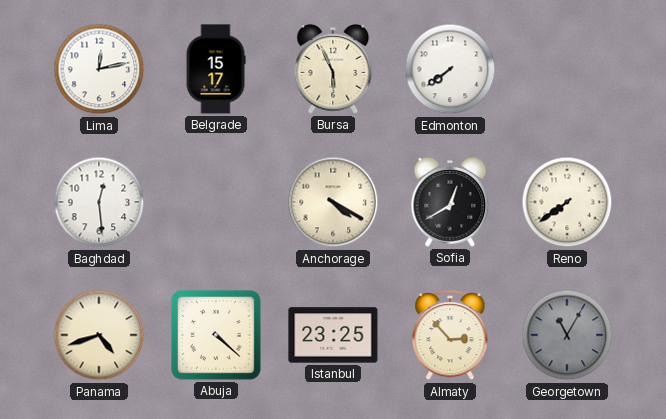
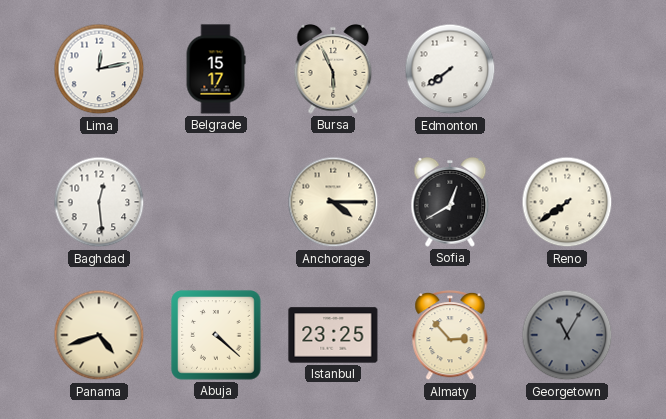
Anchorage: 4:20 -> 4:15 (333, 202)
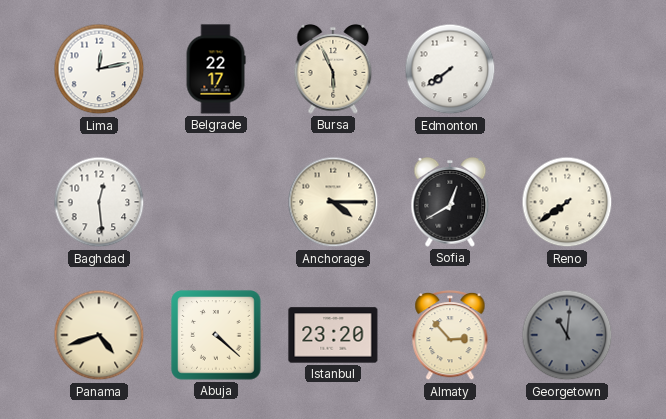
Belgrade: 15:17 -> 22:17 (216, 69)
Istanbul: 23:25 -> 23:20 (333, 335)
Georgetown: 11:05 -> 11:01 (567, 335)
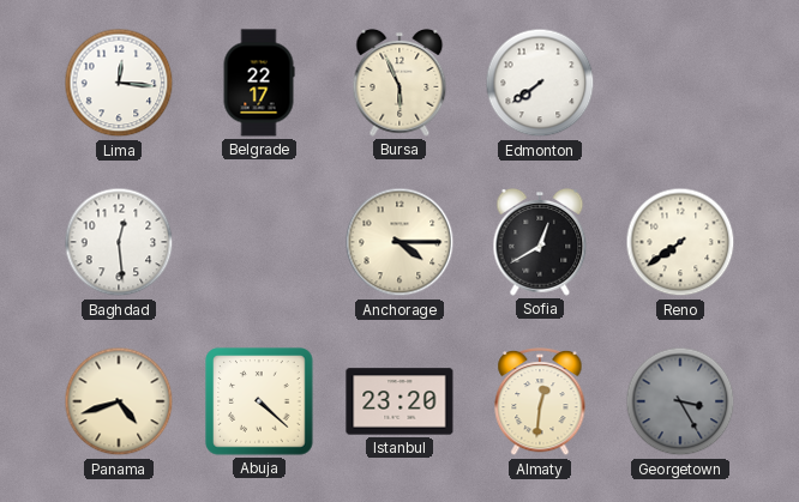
Lima: 12:13 -> 12:16 (119, 83)
Almaty: 2:53 -> 12:31 (540, 403)
Georgetown: 11:01 -> 3:25 (680, 401)
